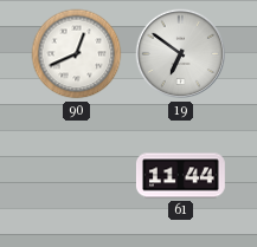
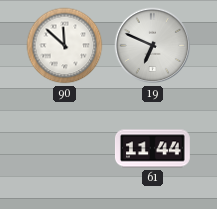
90: 12:41 -> 11:52 (65, 46)
19: 6:51 -> 6:49 (153, 46)
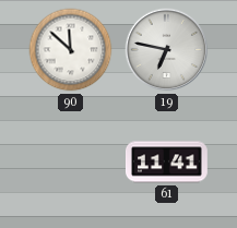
19: 6:49 -> 6:47 (167, 50)
61: 11:44 -> 11:41 (166, 163)
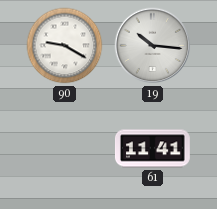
90: 11:52 -> 9:20 (65, 46)
19: 6:47 -> 10:16 (153, 46)
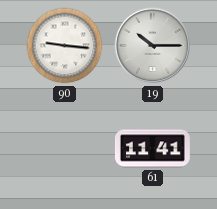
90: 9:20 -> 9:16 (65, 46)
19: 10:16 -> 10:15 (153, 46)
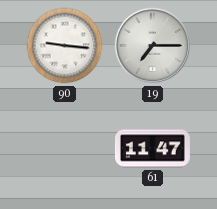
19: 10:15 -> 7:15 (153, 46)
61: 11:41 -> 11:47 (152, 149)
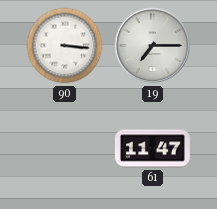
90: 9:16 -> 3:16 (65, 46)
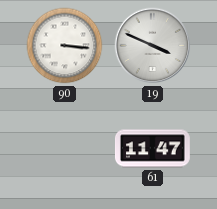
19: 7:15 -> 3:49 (153, 46)
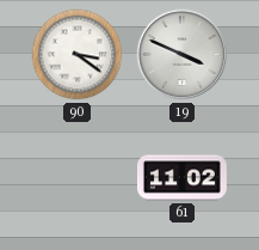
90: 3:16 -> 3:21 (78, 55)
61: 11:47 -> 11:02 (181, 178)
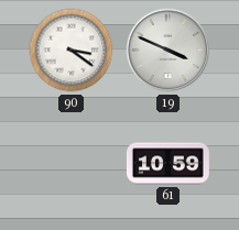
61: 11:02 -> 10:59 (167, 164)
